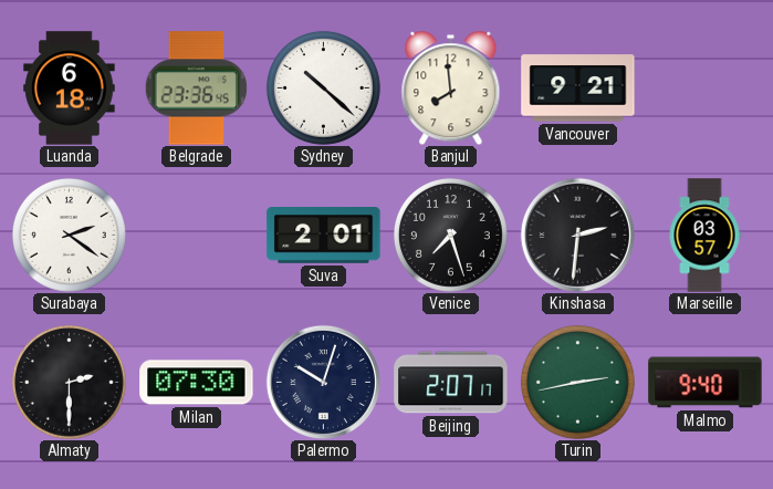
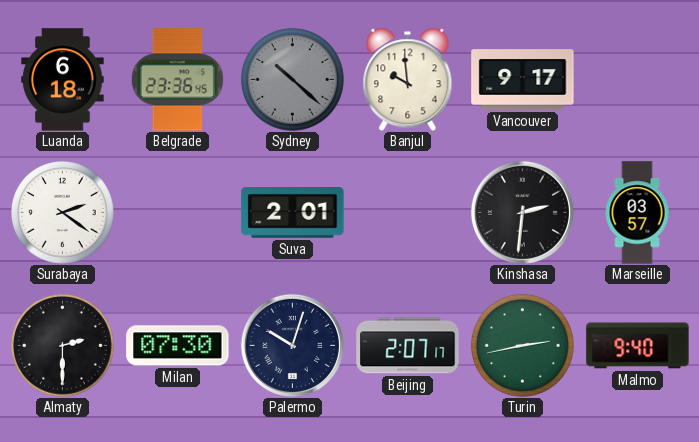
Sydney dial: white -> grey (292, 79)
Banjul: 7:59 -> 9:59 (408, 79)
Vancouver: 9:21 -> 9:17 (523, 80)
Venice: 7:27 -> none (450, 235)
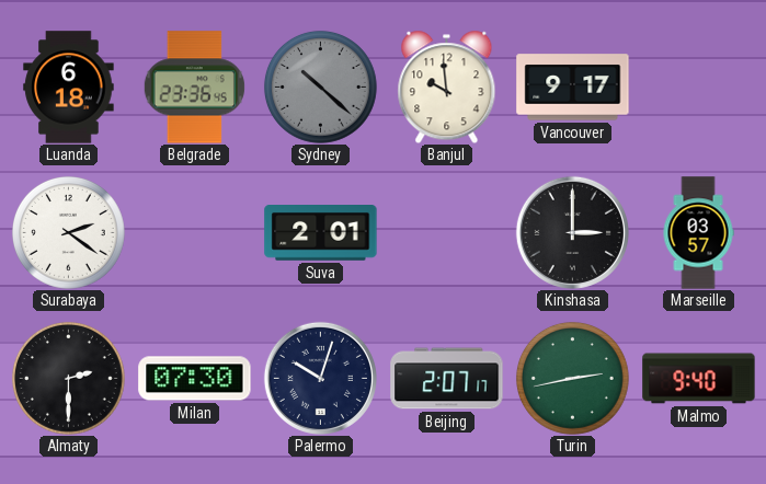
Kinshasa: 2:31 -> 3:00 (572, 232)
